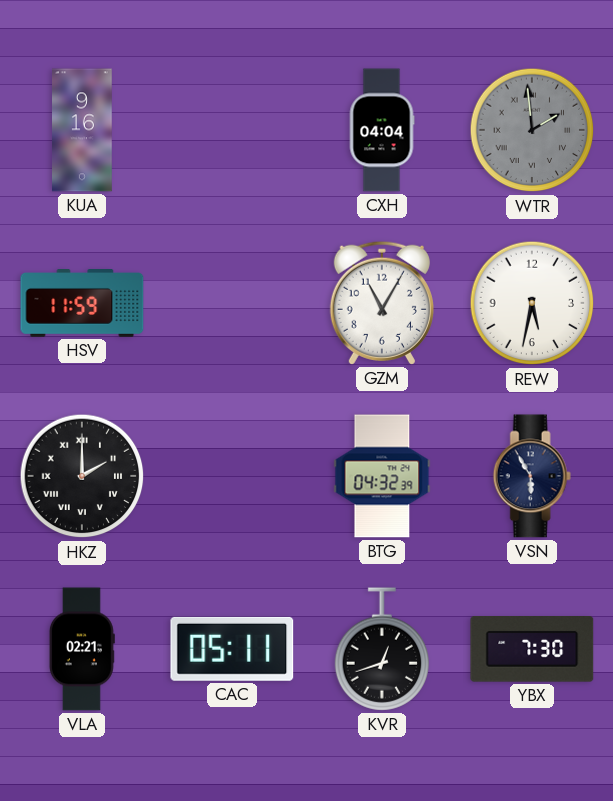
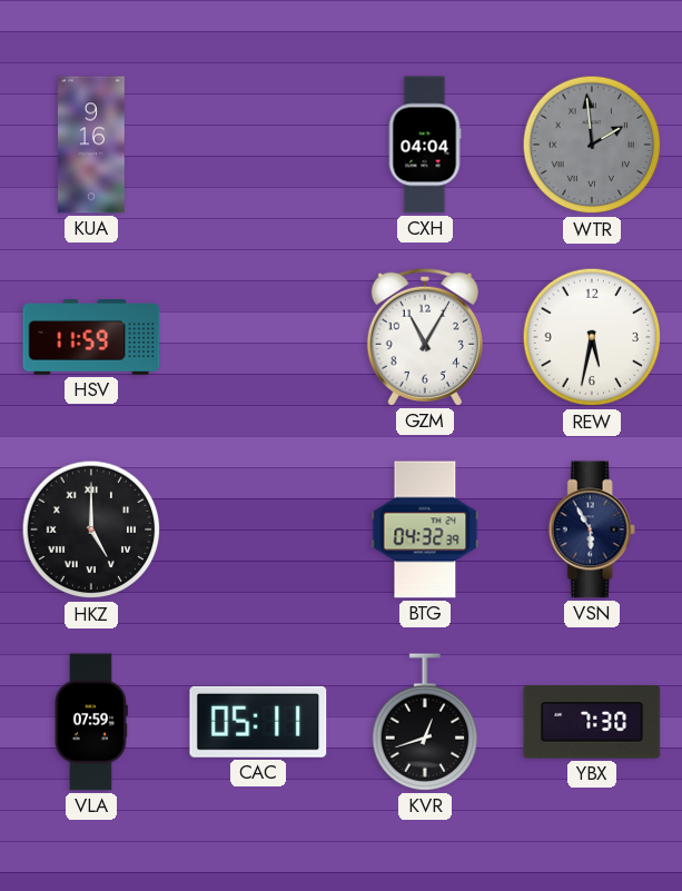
HKZ: 2:00 -> 5:00 (91, 529)
VLA: 02:21 -> 07:59 (91, 722)
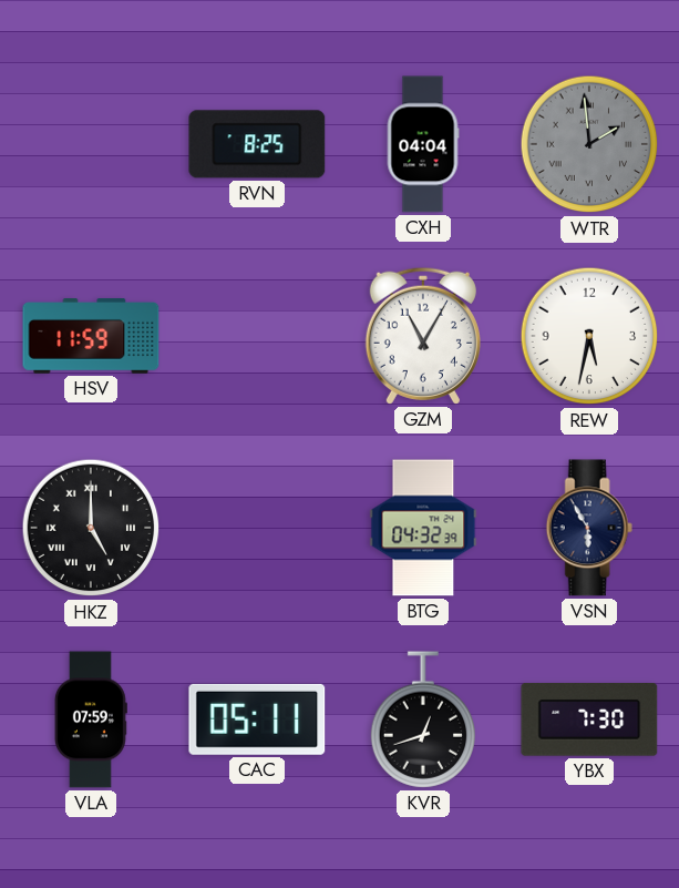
KUA: 9:16 -> none (92, 145)
RVN: none -> 8:25 (257, 144)
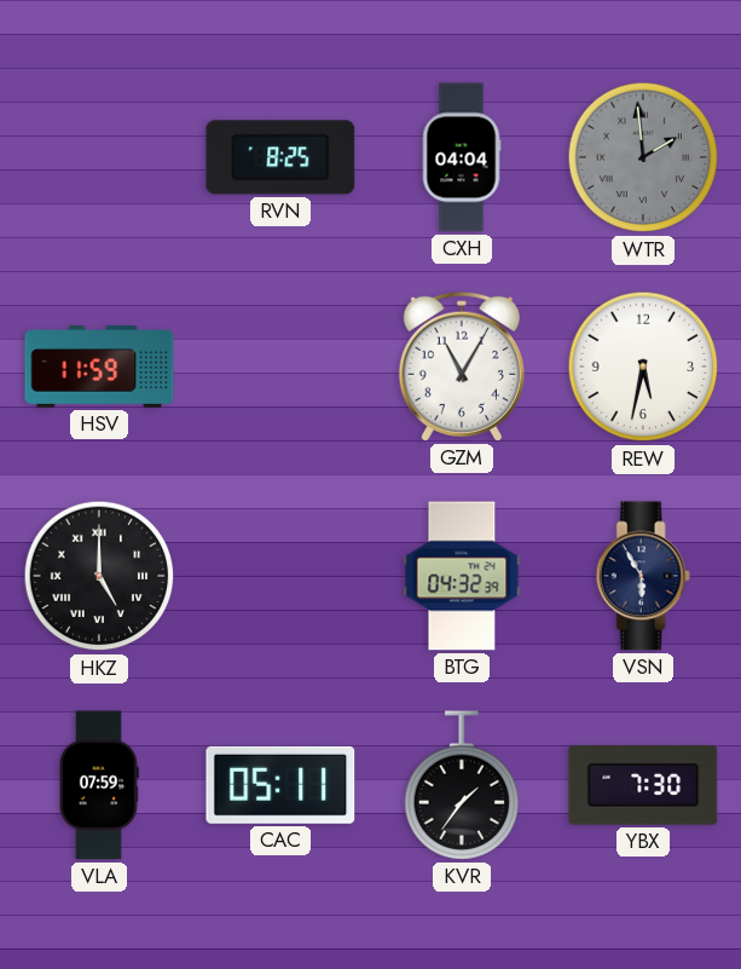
KVR: 12:42 -> 1:36 (462, 785)
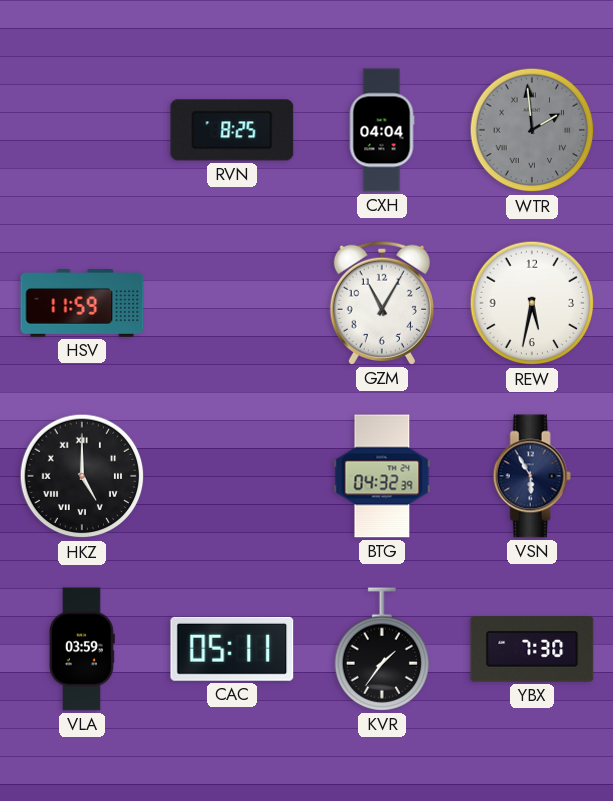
VLA: 07:59 -> 03:59 (82, 649)
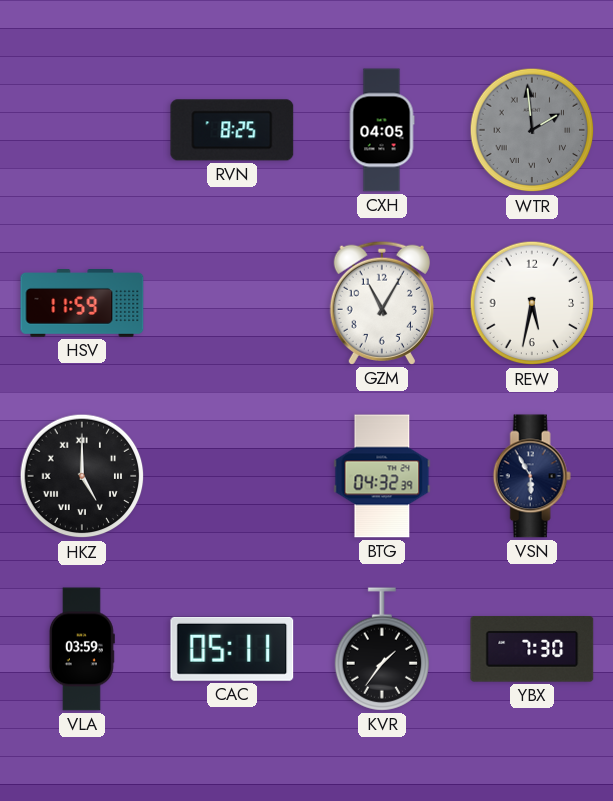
CXH: 04:04 -> 04:05 (382, 130)
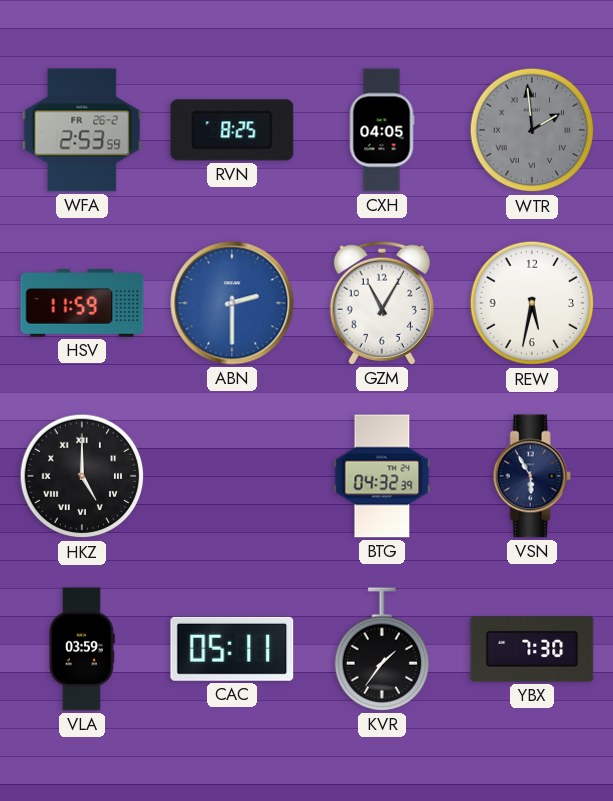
WFA: none -> 2:53 (82, 130)
ABN: none -> 2:30 (232, 303)
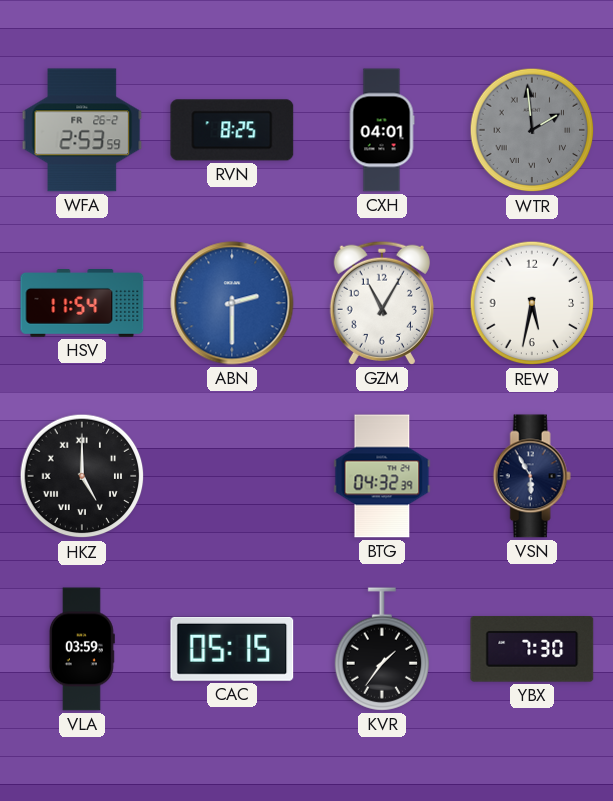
CXH: 04:05 -> 04:01 (382, 130)
HSV: 11:59 -> 11:54 (82, 304)
CAC: 05:11 -> 05:15 (232, 649)
